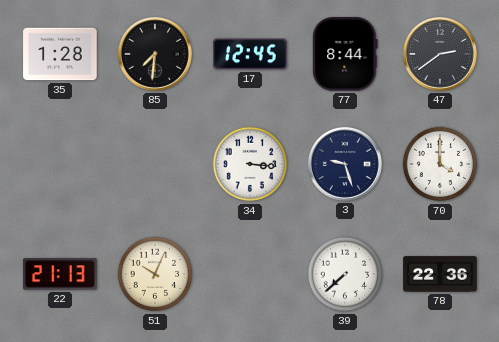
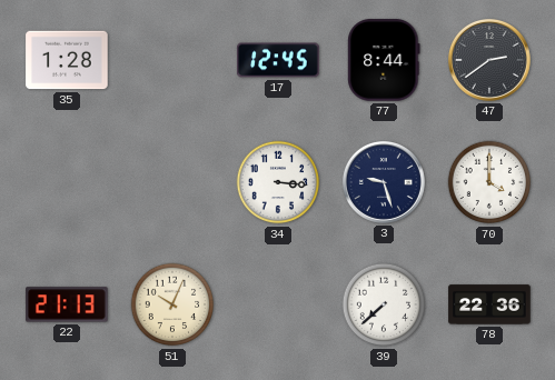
85: 7:31 -> none (155, 54)
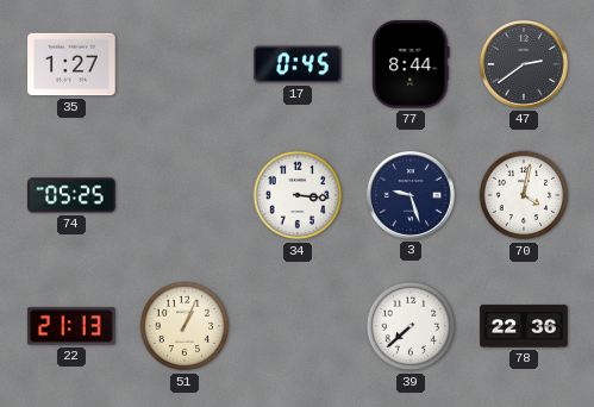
35: 1:28 -> 1:27 (71, 64)
17: 12:45 -> 0:45 (298, 64)
74: none -> 05:25 (71, 195)
70: 4:00 -> 4:02 (524, 195)
51: 10:04 -> 1:04 (185, 326)
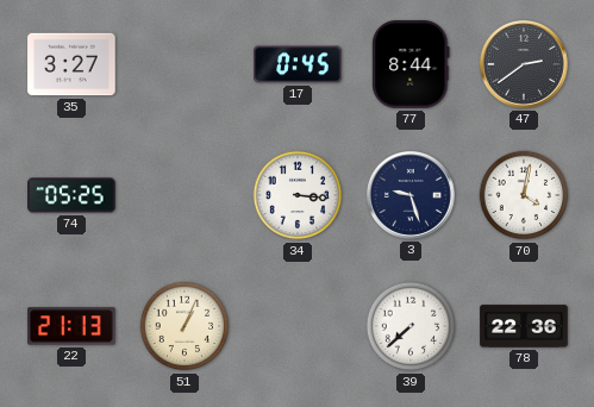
35: 1:27 -> 3:27 (71, 64)
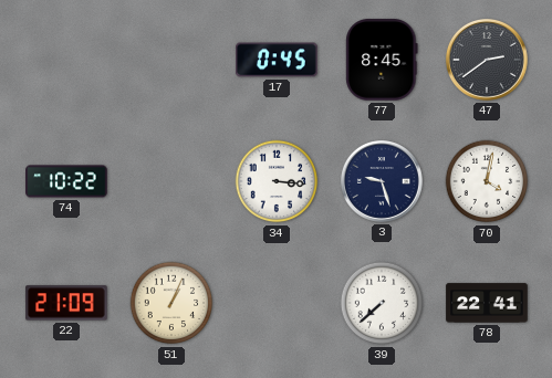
35: 3:27 -> none (71, 64)
77: 8:44 -> 8:45 (382, 60)
74: 05:25 -> 10:22 (66, 181)
22: 21:13 -> 21:09 (66, 303)
78: 22:36 -> 22:41 (487, 303)
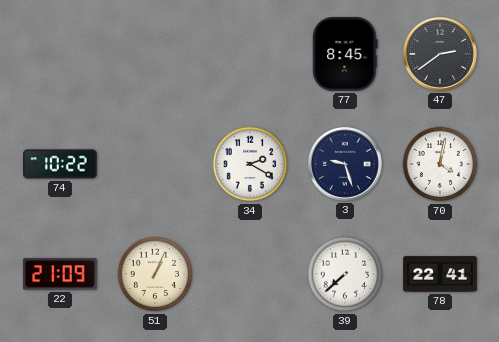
17: 0:45 -> none (277, 60)
34: 3:16 -> 2:20 (250, 164)
